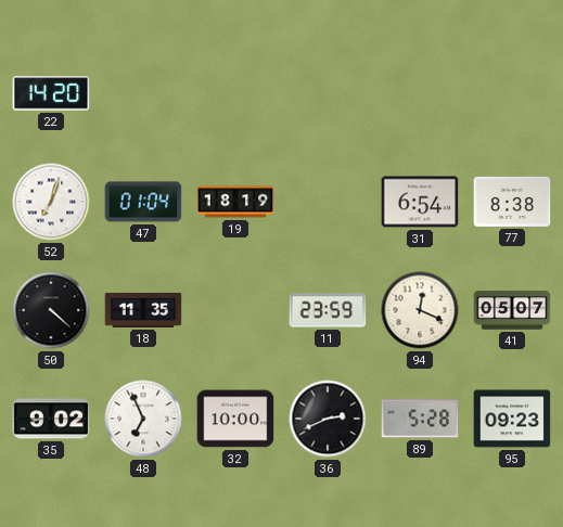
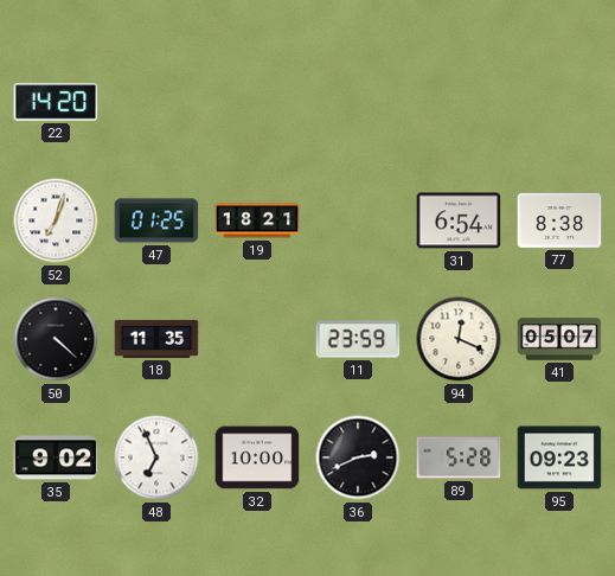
47: 01:04 -> 01:25 (156, 220)
19: 18:19 -> 18:21 (257, 220)
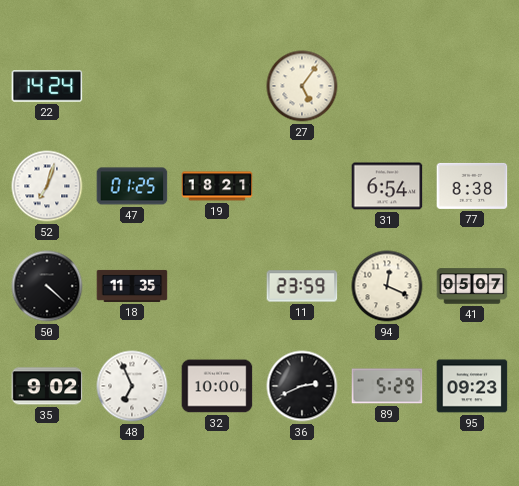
22: 14:20 -> 14:24 (47, 86)
27: none -> 5:06 (302, 86)
89: 5:28 -> 5:29 (387, 386)
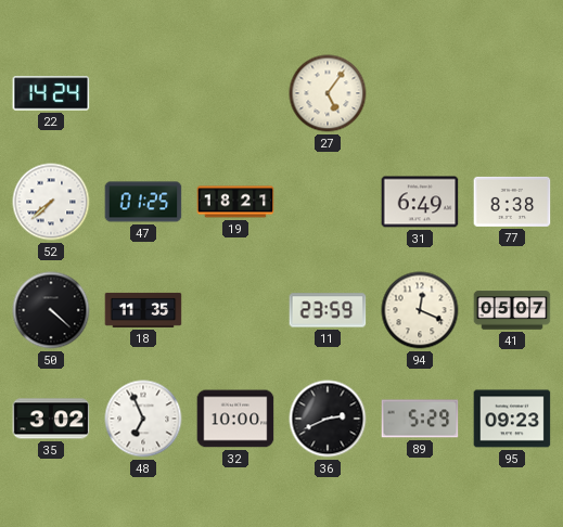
52: 7:03 -> 7:38 (51, 202)
31: 6:54 -> 6:49 (420, 202)
35: 9:02 -> 3:02 (51, 419)
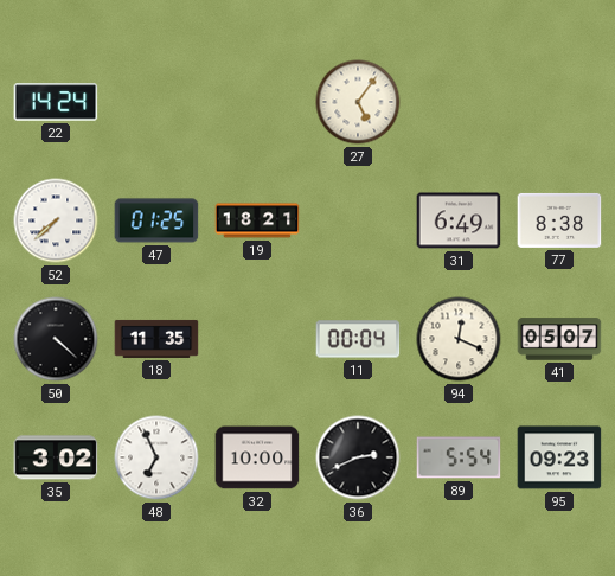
11: 23:59 -> 00:04 (358, 339)
89: 5:29 -> 5:54 (459, 457)
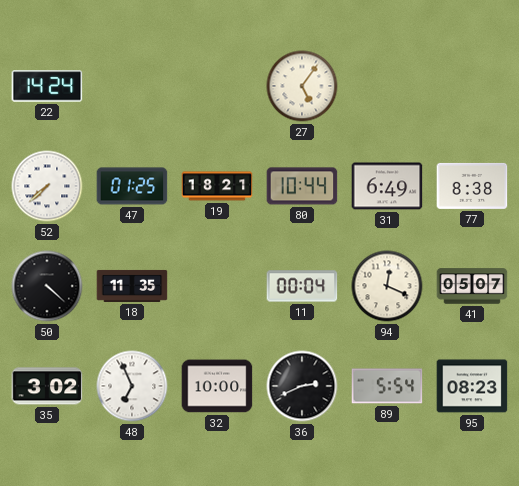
80: none -> 10:44 (302, 186)
95: 09:23 -> 08:23 (472, 386)
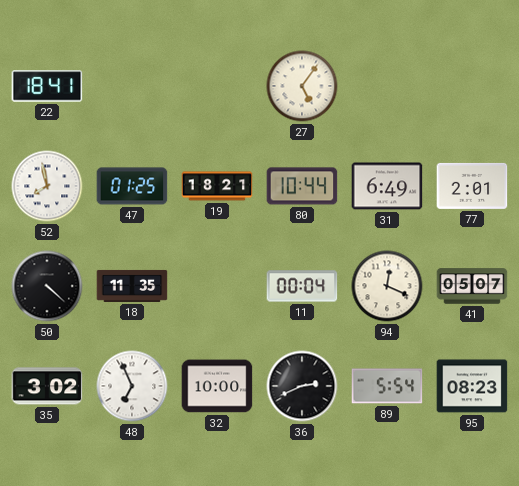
22: 14:24 -> 18:41 (47, 86)
52: 7:38 -> 7:58 (47, 186)
77: 8:38 -> 2:01 (472, 186)
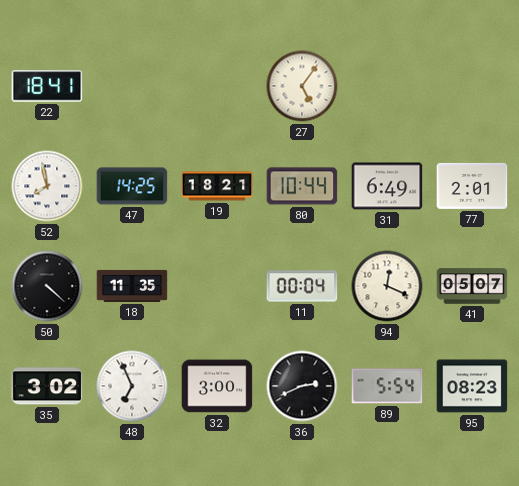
47: 01:25 -> 14:25 (132, 186)
32: 10:00 -> 3:00 (217, 386)
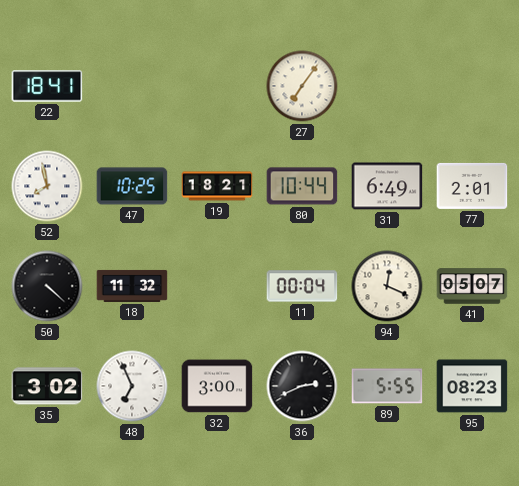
27: 5:06 -> 7:06 (302, 86)
47: 14:25 -> 10:25 (132, 186)
18: 11:35 -> 11:32 (132, 286)
89: 5:54 -> 5:55 (387, 386)
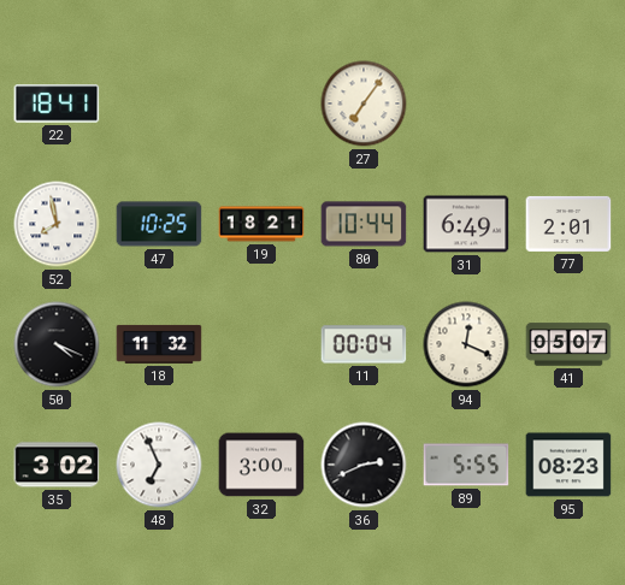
50: 4:22 -> 4:19 (57, 344)
